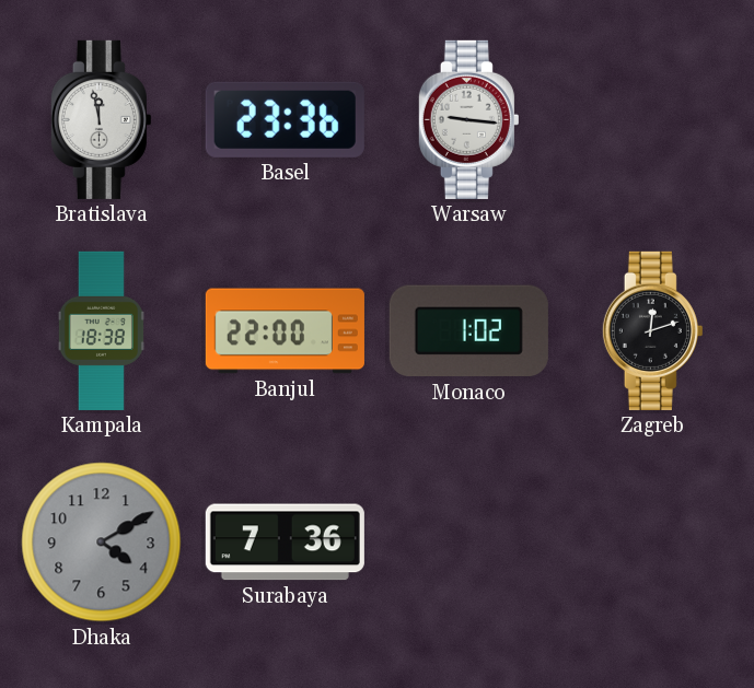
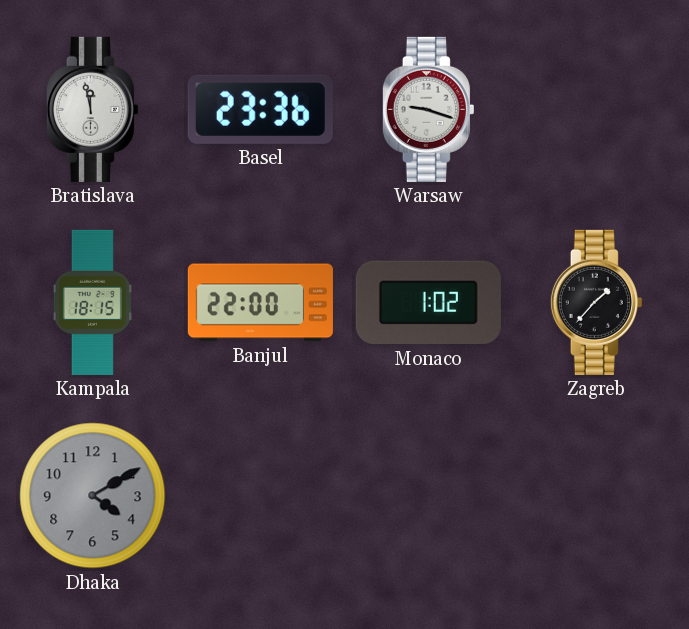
Warsaw: 9:16 -> 9:18 (428, 109)
Kampala: 18:38 -> 18:15 (92, 302)
Zagreb: 12:12 -> 1:37 (596, 302)
Surabaya: 7:36 -> none (285, 543)
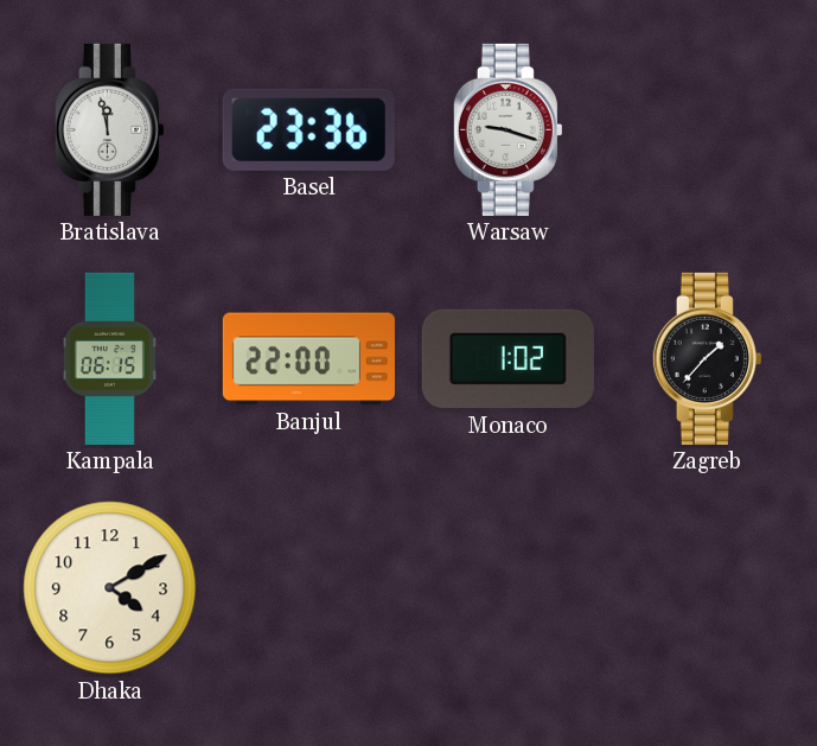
Kampala: 18:15 -> 06:15 (109, 358)
Dhaka dial: grey -> cream (110, 588)
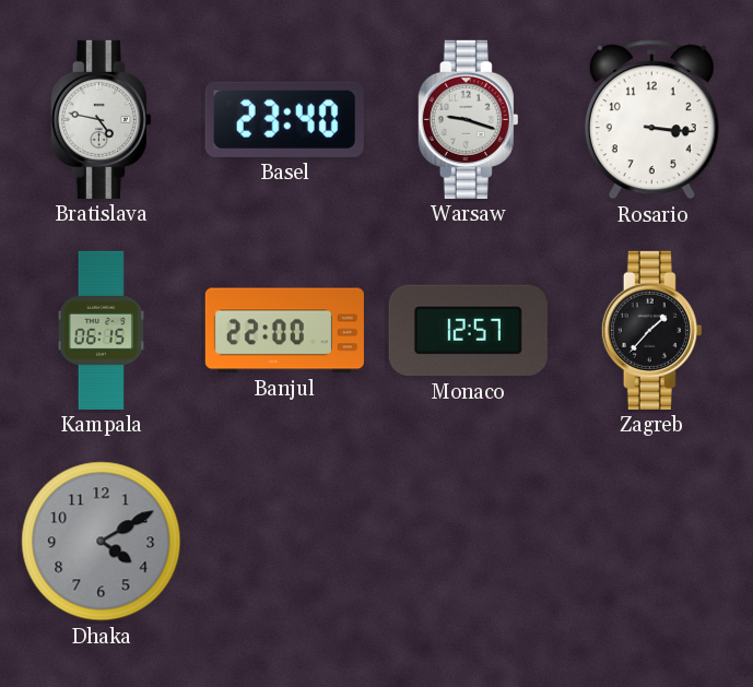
Bratislava: 11:58 -> 4:47 (101, 119)
Basel: 23:36 -> 23:40 (284, 119)
Rosario: none -> 3:16 (651, 120)
Monaco: 1:02 -> 12:57 (468, 331)
Dhaka dial: cream -> grey (102, 542)
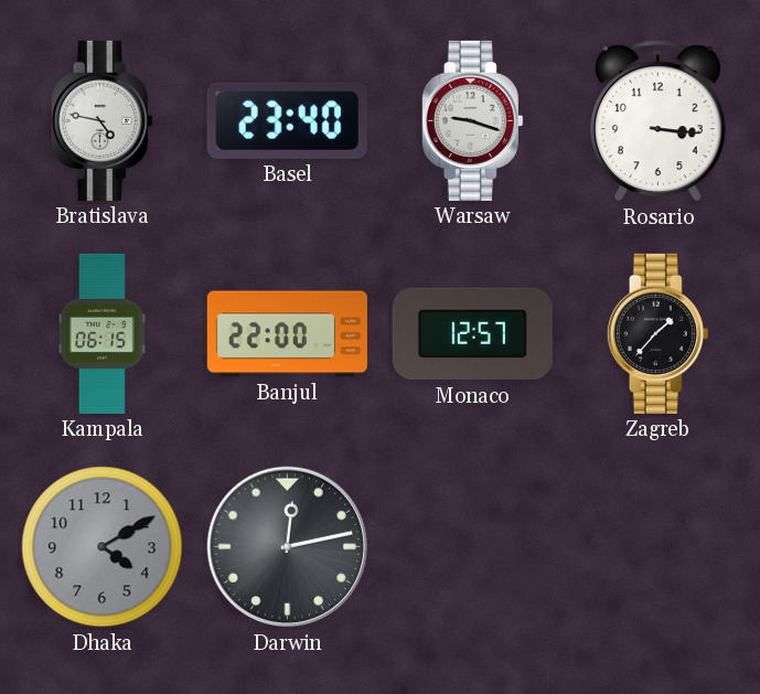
Darwin: none -> 12:13 (288, 547)
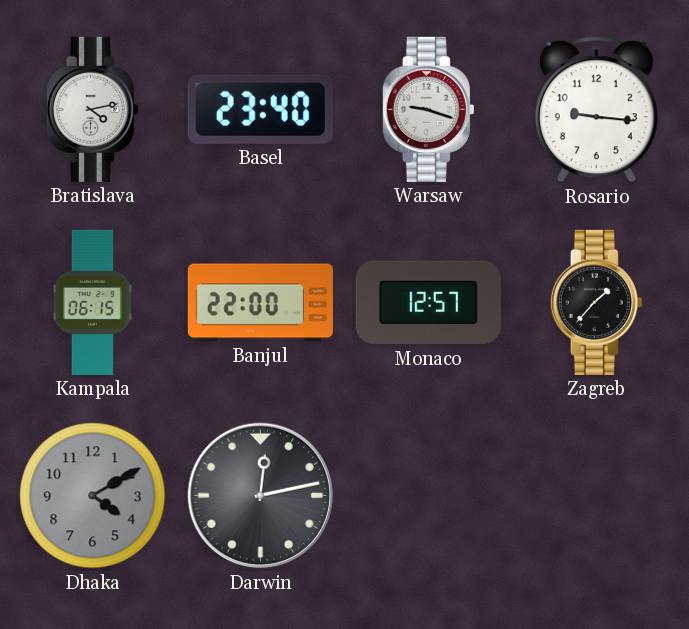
Bratislava: 4:47 -> 4:13 (92, 109)
Rosario: 3:16 -> 9:16 (596, 110)
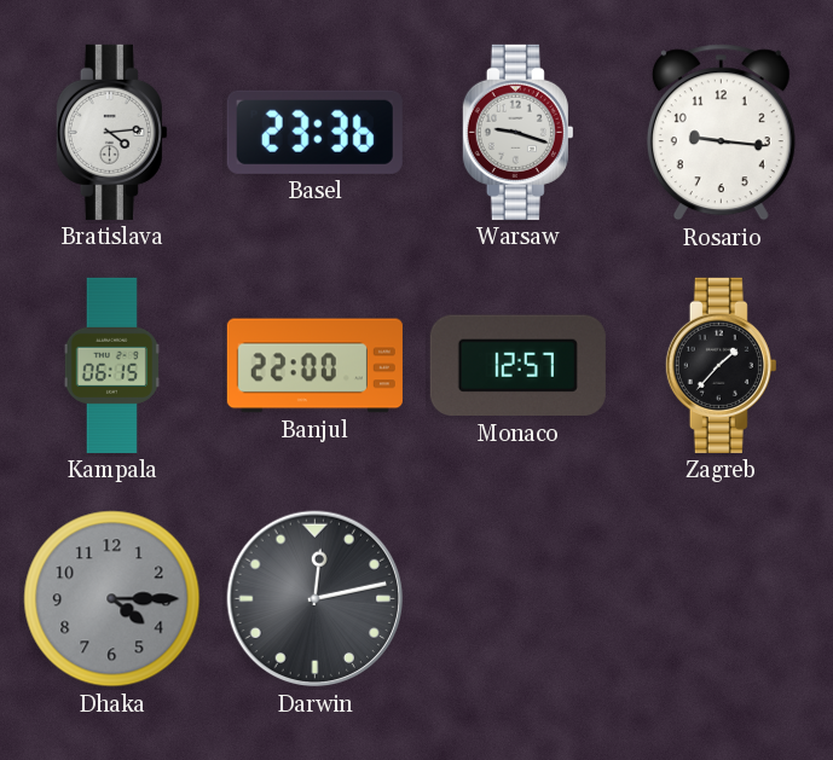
Bratislava: 4:13 -> 4:14 (111, 132)
Basel: 23:40 -> 23:36 (314, 132)
Dhaka: 4:10 -> 4:15 (112, 599)
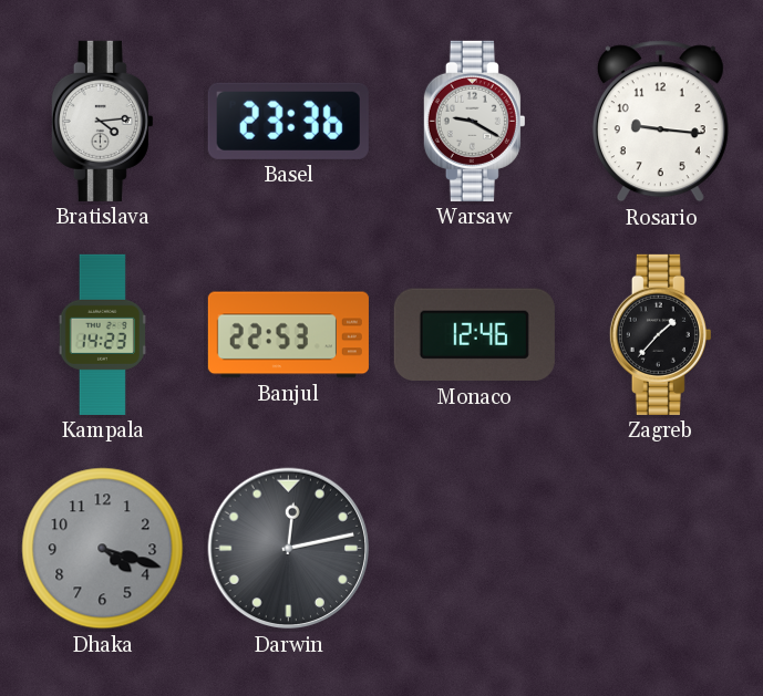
Warsaw: 9:18 -> 9:20 (474, 121)
Kampala: 06:15 -> 14:23 (102, 334)
Banjul: 22:00 -> 22:53 (288, 335)
Monaco: 12:57 -> 12:46 (474, 335)
Dhaka: 4:15 -> 4:18 (103, 549)
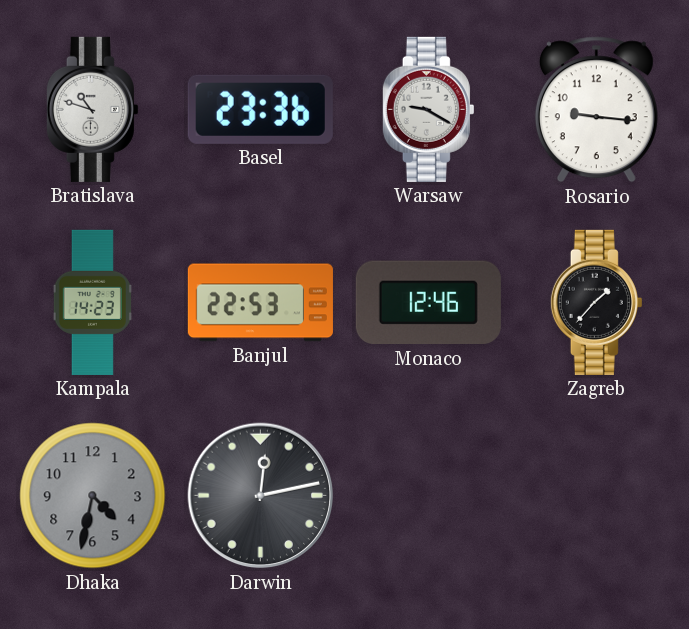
Bratislava: 4:14 -> 10:48 (92, 109)
Dhaka: 4:18 -> 4:32 (93, 496)
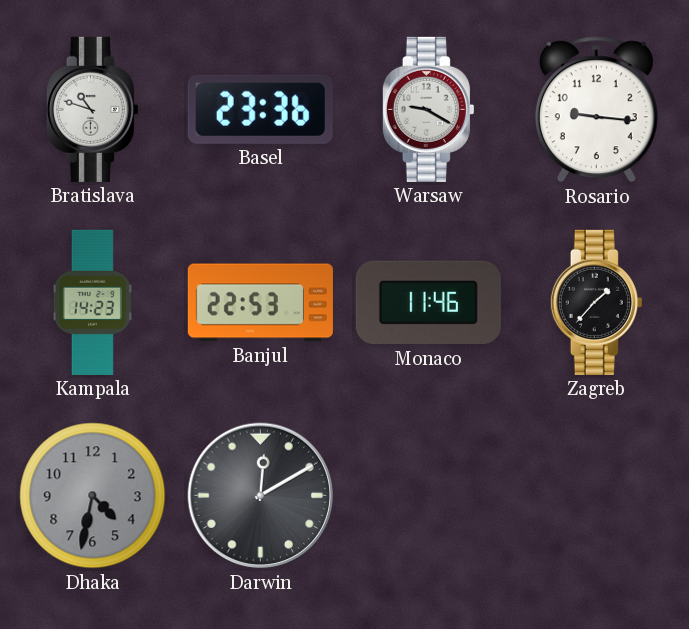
Monaco: 12:46 -> 11:46 (428, 303)
Darwin: 12:13 -> 12:10 (261, 496)
